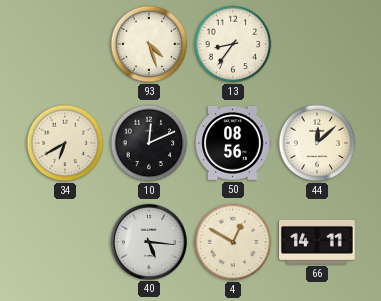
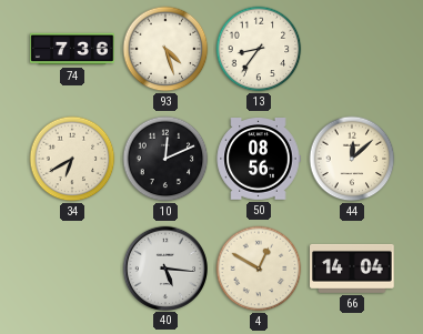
74: none -> 7:36 (72, 49)
66: 14:11 -> 14:04 (352, 269)
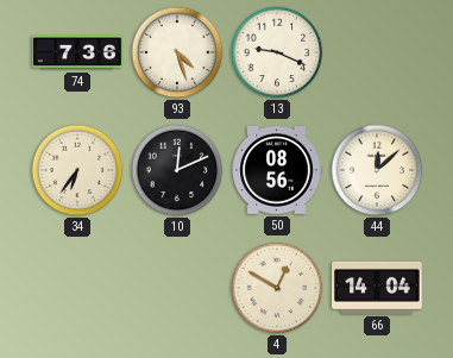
13: 8:36 -> 9:19 (277, 52)
34: 6:40 -> 6:36 (77, 170)
40: 5:16 -> none (164, 267)
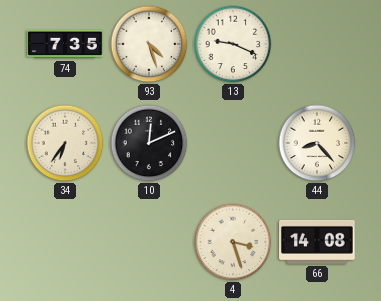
74: 7:36 -> 7:35 (65, 44)
50: 08:56 -> none (277, 171)
44: 12:08 -> 8:23 (317, 143)
4: 12:50 -> 3:27 (233, 242)
66: 14:04 -> 14:08 (317, 242)
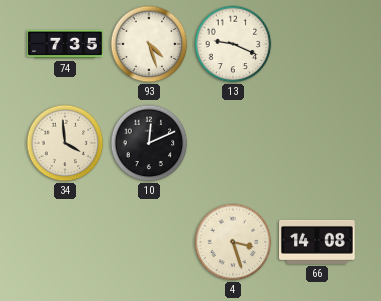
34: 6:36 -> 3:59 (65, 143)
44: 8:23 -> none (317, 143)
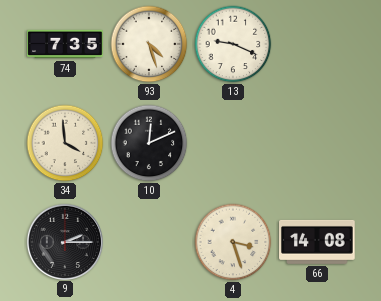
9: none -> 2:15 (64, 241)
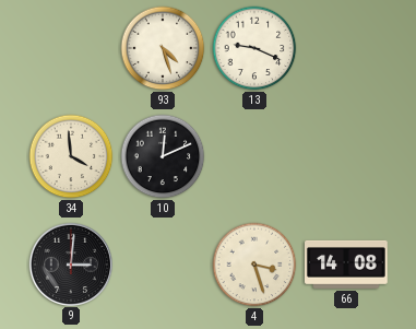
74: 7:35 -> none (65, 44)
9: 2:15 -> 3:01 (70, 263)
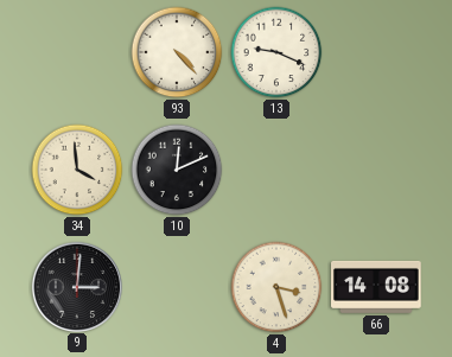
93: 4:27 -> 4:23 (177, 52)
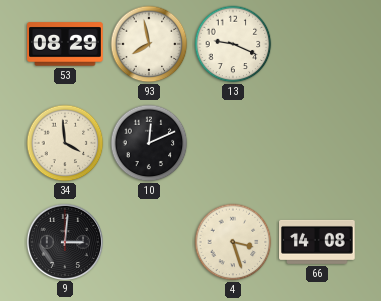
53: none -> 08:29 (65, 44)
93: 4:23 -> 7:58 (149, 44)
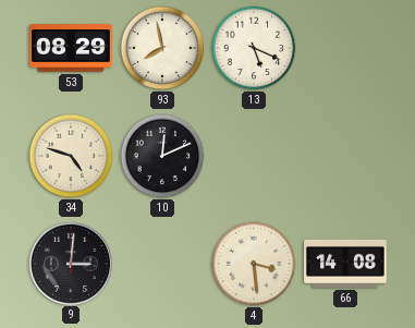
13: 9:19 -> 5:19 (254, 48)
34: 3:59 -> 4:48 (71, 156)
4: 3:27 -> 3:29 (254, 264)
